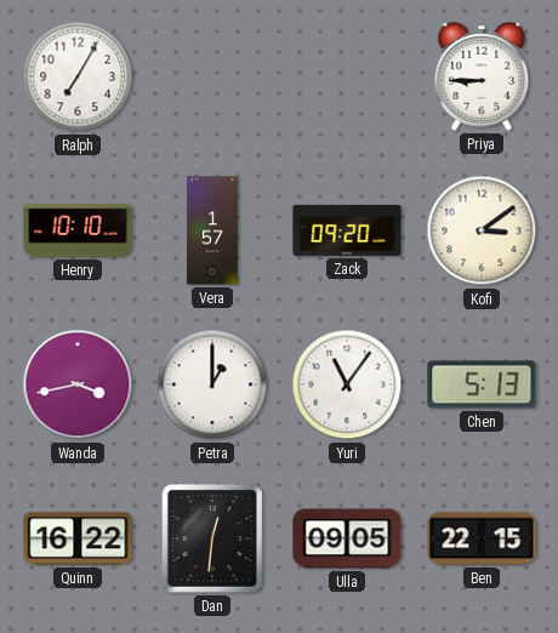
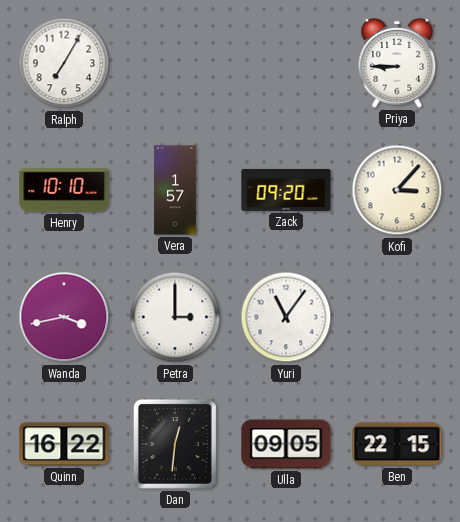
Kofi: 3:09 -> 3:07 (397, 190)
Petra: 1:00 -> 3:00 (175, 317)
Chen: 5:13 -> none (482, 384)
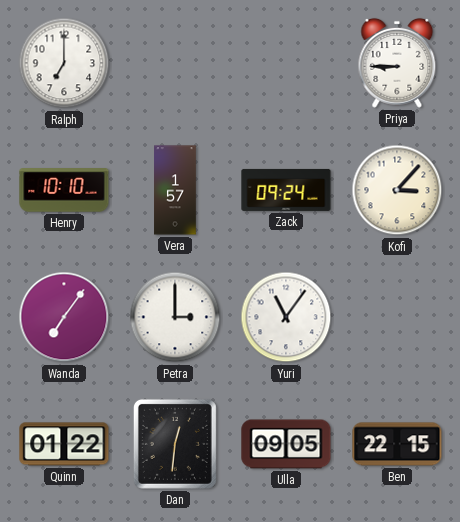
Ralph: 7:05 -> 7:00 (64, 63)
Zack: 09:20 -> 09:24 (286, 190)
Wanda: 3:43 -> 7:06 (64, 317)
Quinn: 16:22 -> 01:22 (64, 444)
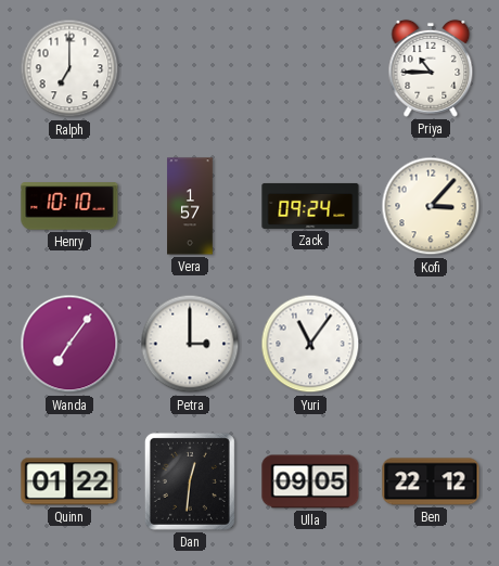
Priya: 8:45 -> 10:45 (431, 68)
Ben: 22:15 -> 22:12 (431, 481)
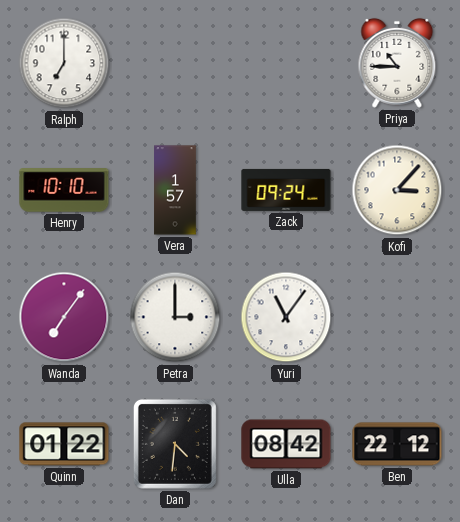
Dan: 12:31 -> 4:31 (175, 444)
Ulla: 09:05 -> 08:42 (286, 444)
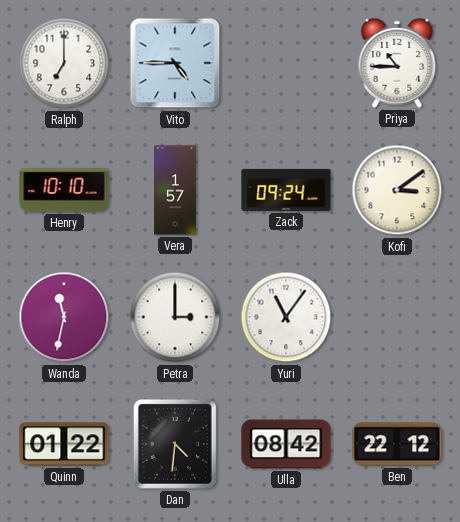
Vito: none -> 4:45 (175, 63)
Kofi: 3:07 -> 3:09 (397, 190)
Wanda: 7:06 -> 11:32 (64, 317)
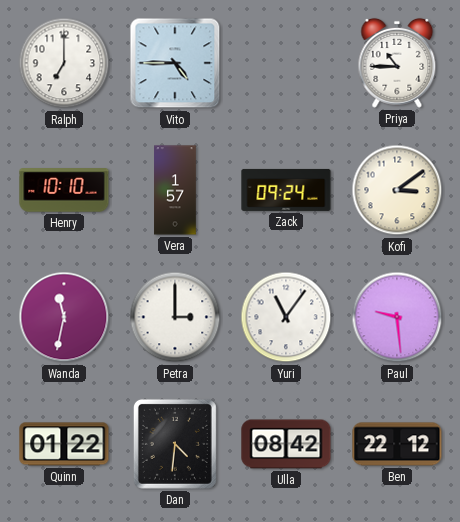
Paul: none -> 9:29 (397, 317)
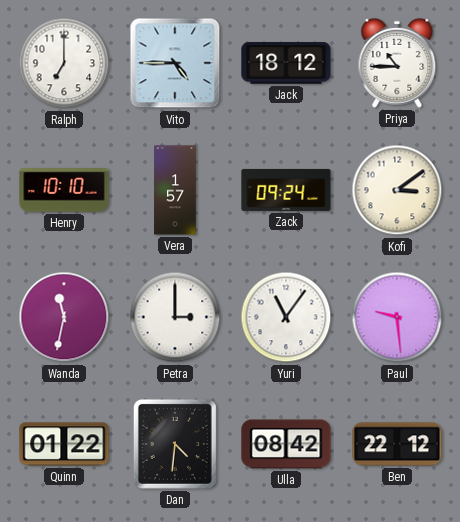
Jack: none -> 18:12 (286, 63)
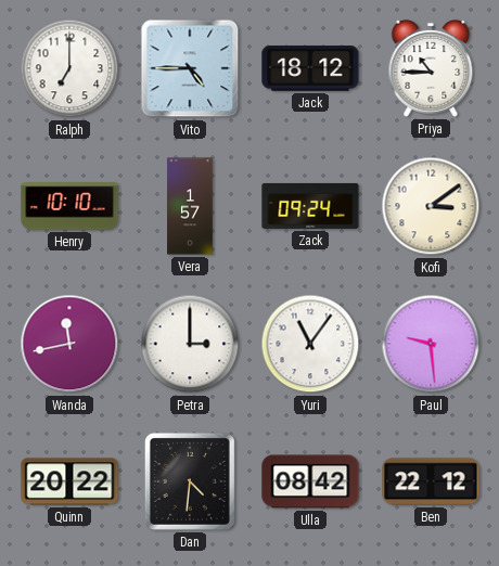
Wanda: 11:32 -> 11:43 (69, 344)
Quinn: 01:22 -> 20:22 (69, 481)
